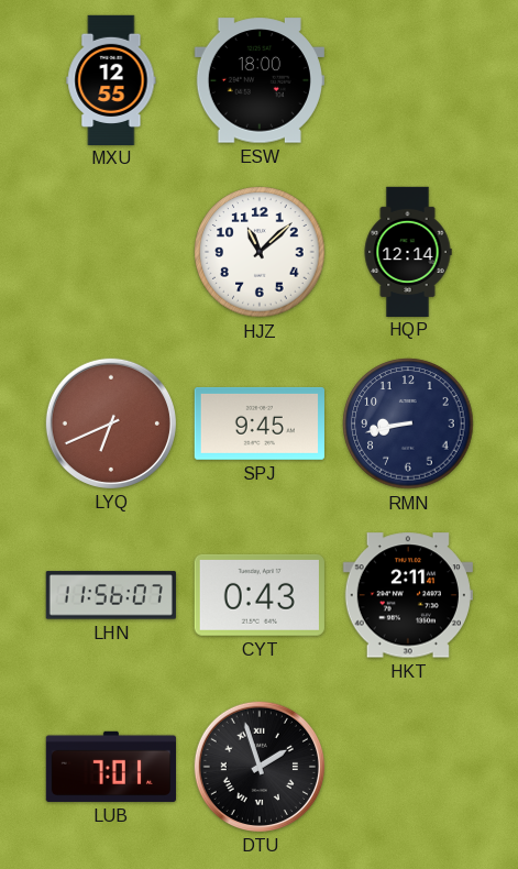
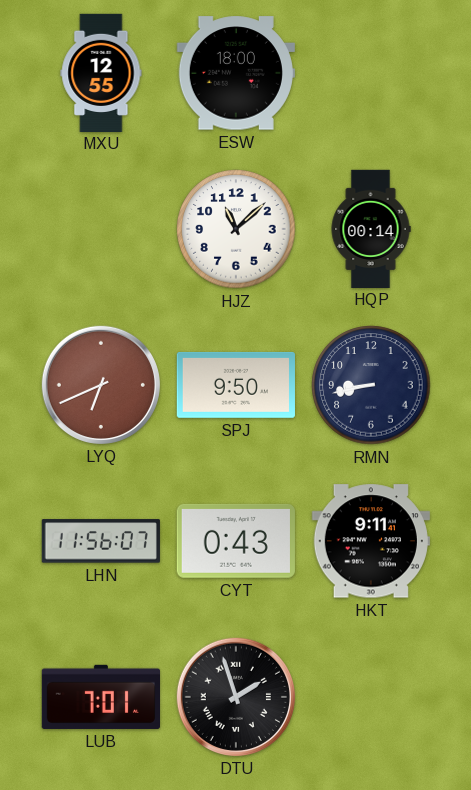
HQP: 12:14 -> 00:14 (371, 228)
SPJ: 9:45 -> 9:50 (236, 385)
HKT: 2:11 -> 9:11 (371, 541)
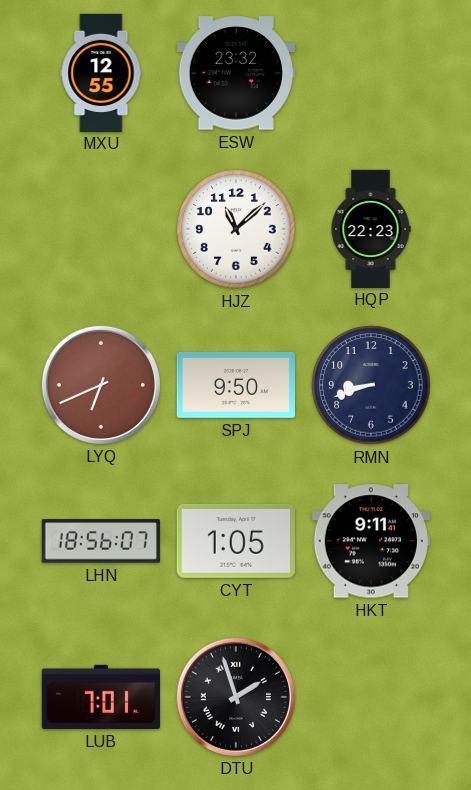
ESW: 18:00 -> 23:32 (236, 73)
HQP: 00:14 -> 22:23 (371, 228)
RMN: 8:43 -> 8:42 (371, 385)
LHN: 11:56 -> 18:56 (101, 541)
CYT: 0:43 -> 1:05 (236, 541)
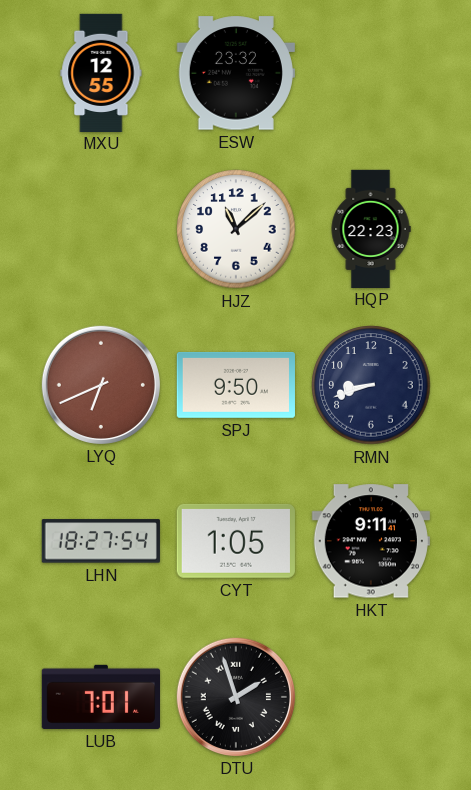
LHN: 18:56 -> 18:27 (101, 541)
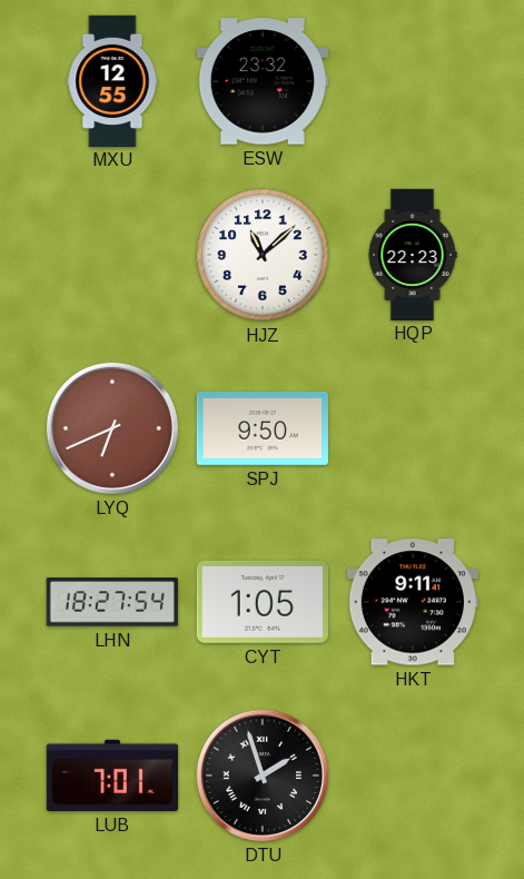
RMN: 8:42 -> none (371, 385)
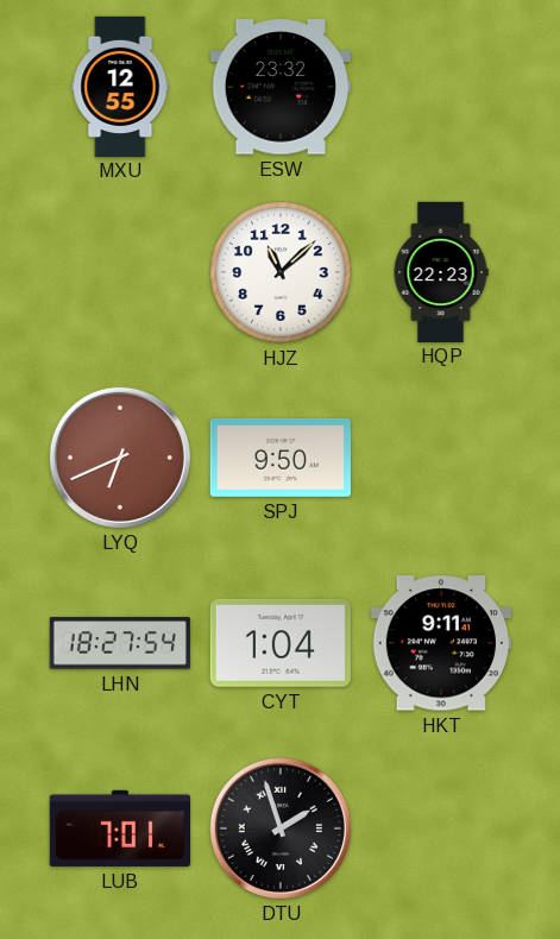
CYT: 1:05 -> 1:04 (281, 643)
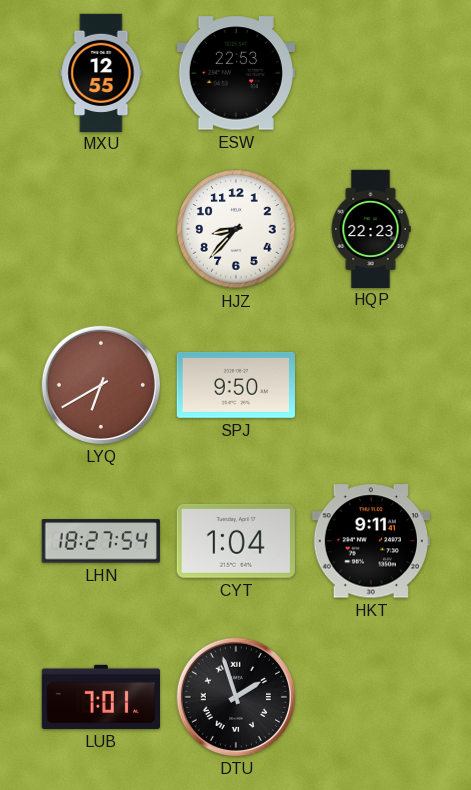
ESW: 23:32 -> 22:53 (236, 73)
HJZ: 11:08 -> 8:37 (236, 229)
LYQ: 6:41 -> 6:40 (101, 385)
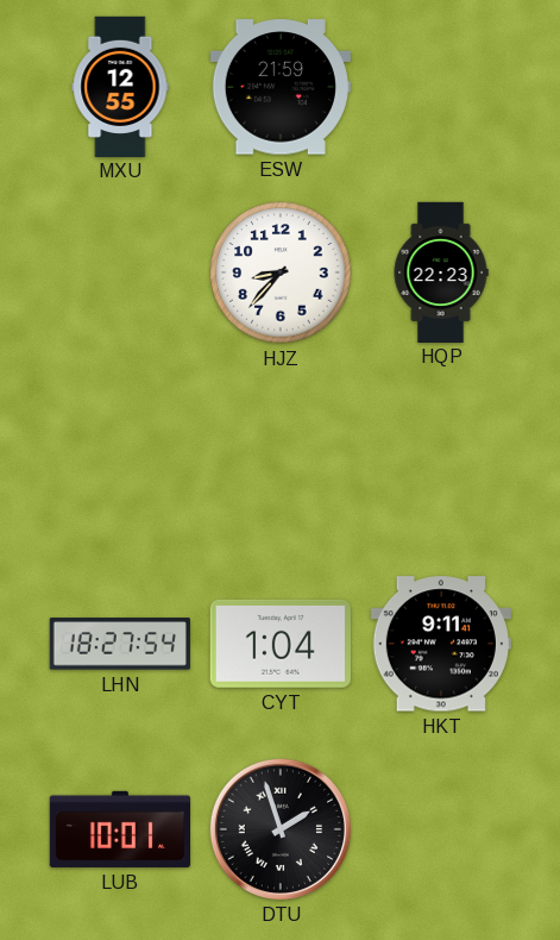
ESW: 22:53 -> 21:59 (281, 87)
LYQ: 6:40 -> none (101, 385)
SPJ: 9:50 -> none (236, 385)
LUB: 7:01 -> 10:01 (119, 829)
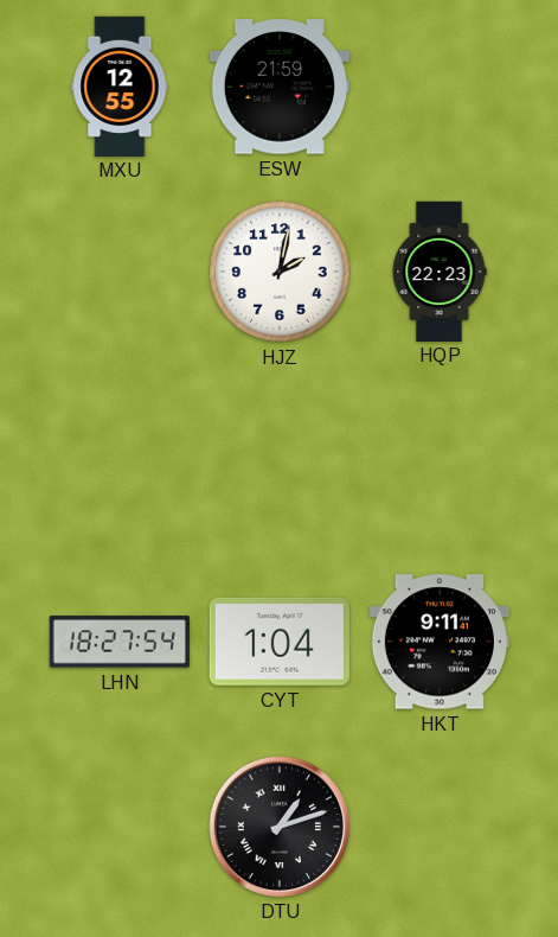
HJZ: 8:37 -> 2:02 (280, 272)
LUB: 10:01 -> none (119, 829)
DTU: 1:57 -> 1:12 (280, 827)
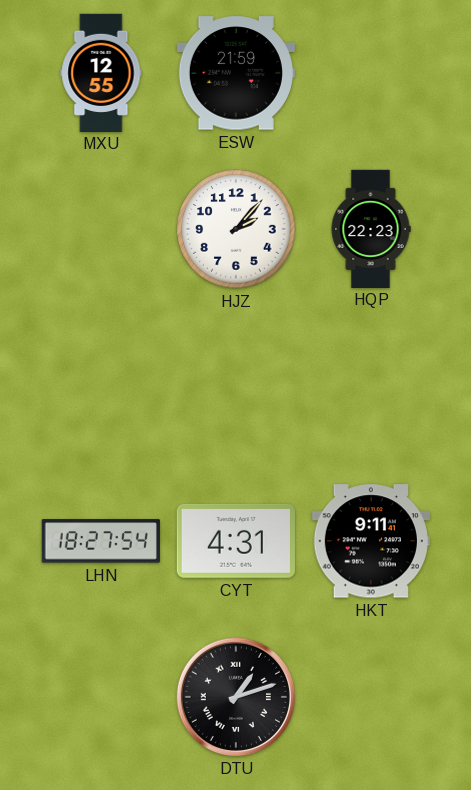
HJZ: 2:02 -> 2:07 (236, 229)
CYT: 1:04 -> 4:31 (236, 541)
